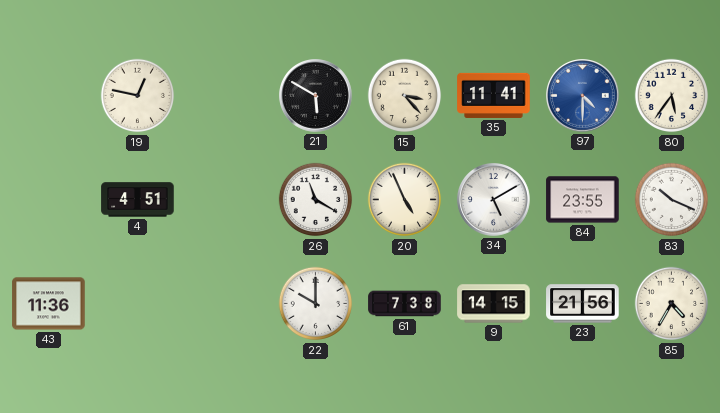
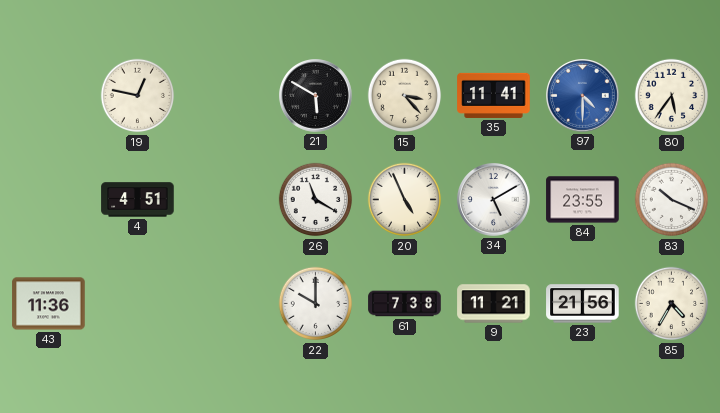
9: 14:15 -> 11:21 (494, 304)
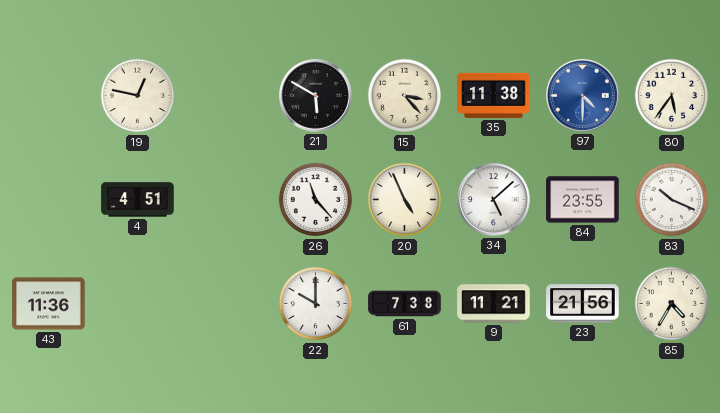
35: 11:41 -> 11:38 (494, 95)
26: 11:20 -> 11:23 (316, 200)
34: 5:10 -> 5:08 (494, 200)
